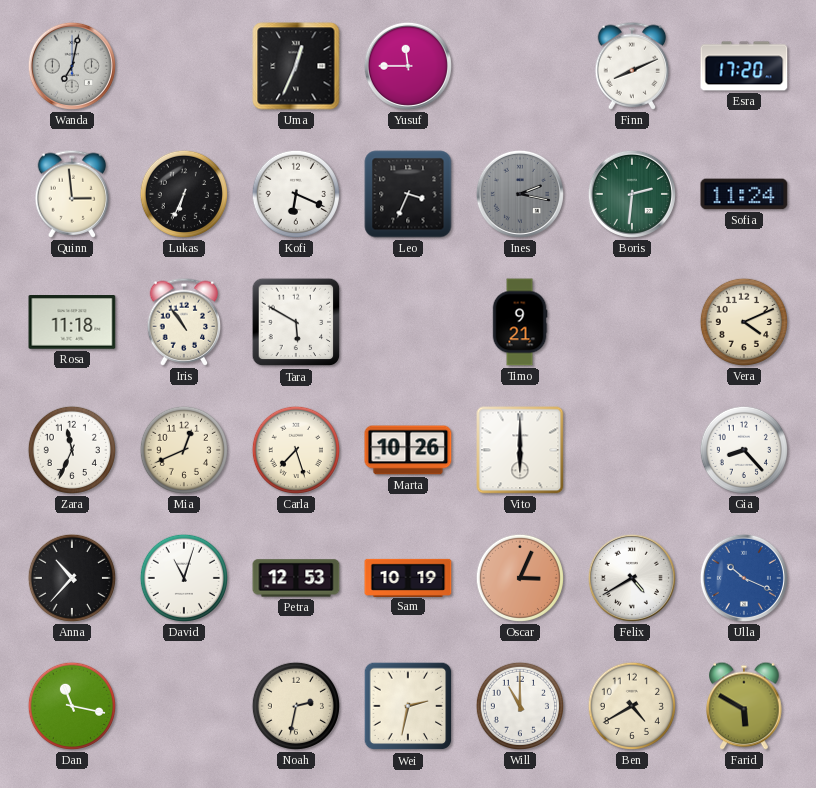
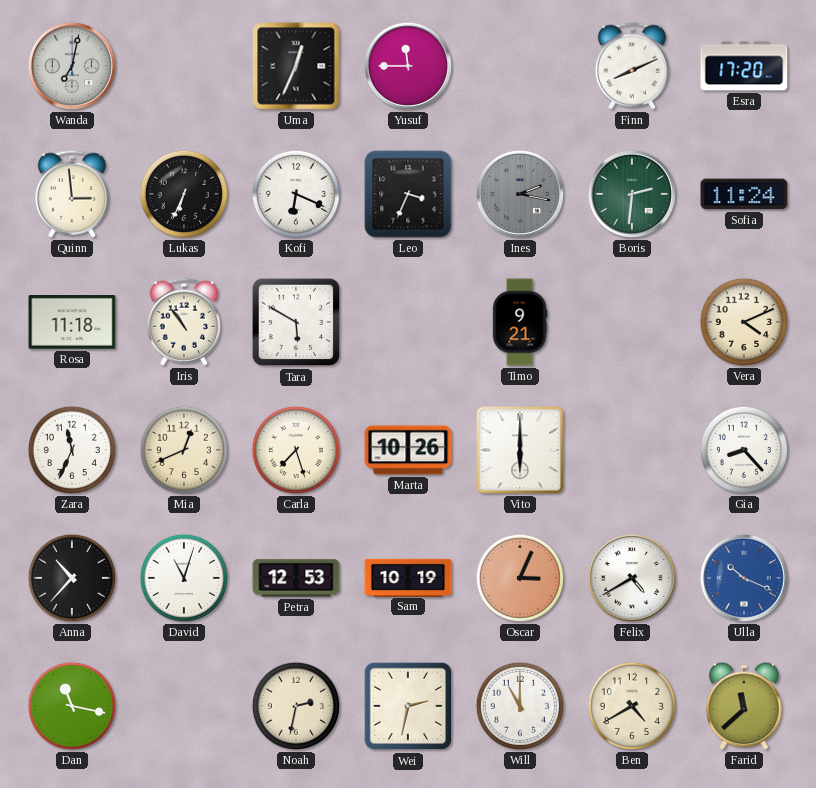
Farid: 5:50 -> 11:38 (744, 706)
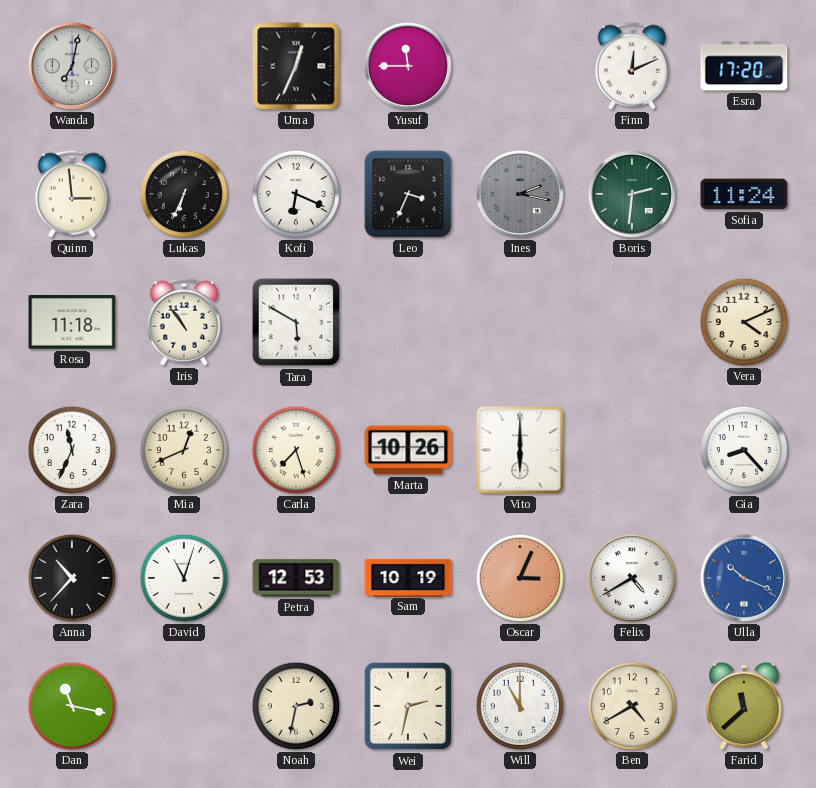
Finn: 8:11 -> 12:11 (632, 66)
Timo: 9:21 -> none (520, 322)
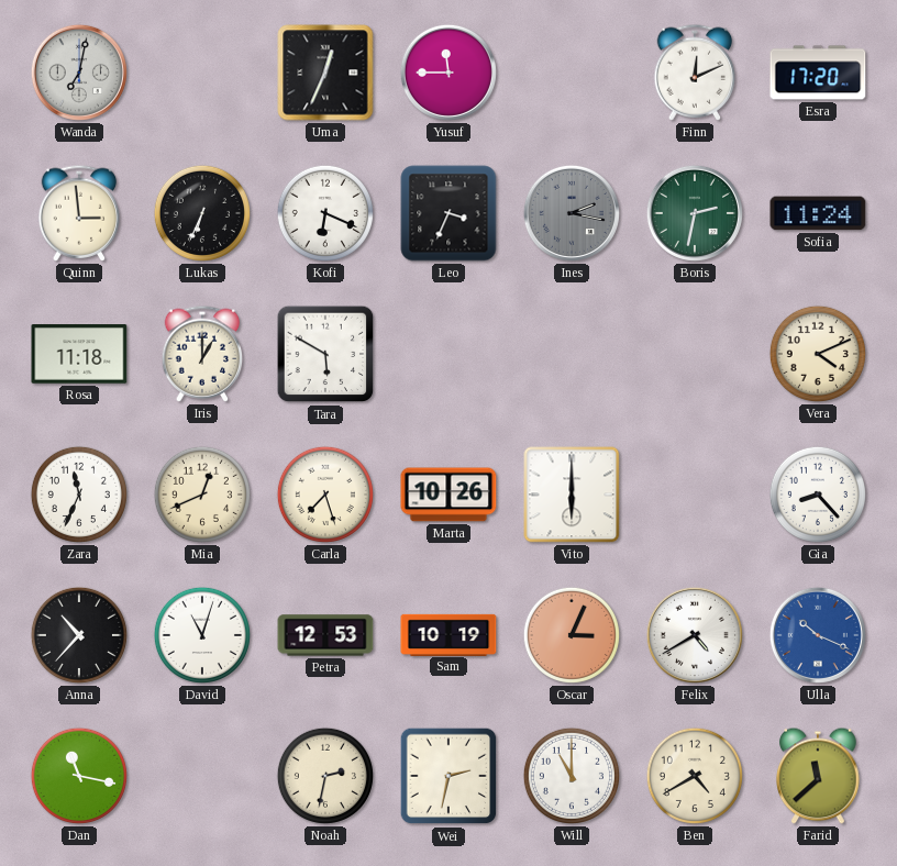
Boris: 2:31 -> 2:32 (695, 213)
Iris: 10:54 -> 1:00 (202, 354)
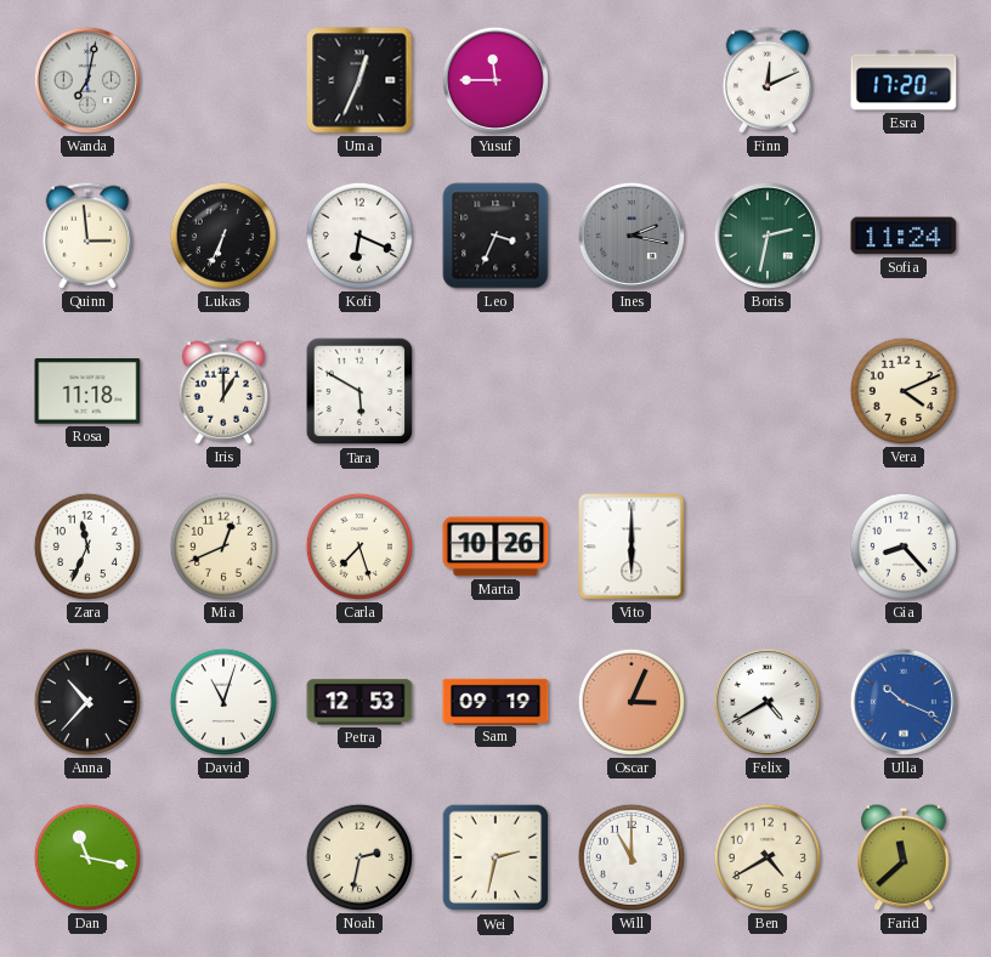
Sam: 10:19 -> 09:19 (495, 701)
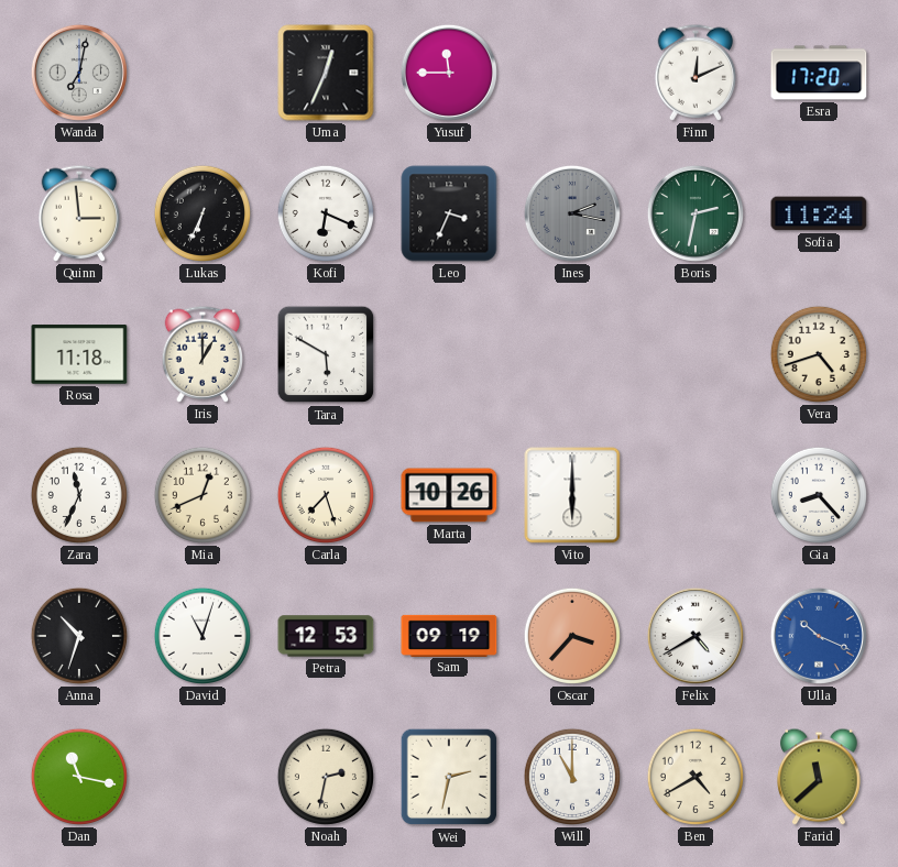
Vera: 4:11 -> 4:42 (819, 354)
Anna: 10:37 -> 10:33 (79, 636)
Oscar: 3:04 -> 3:37 (572, 636)
